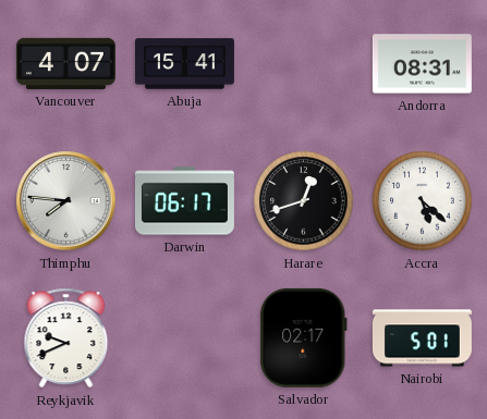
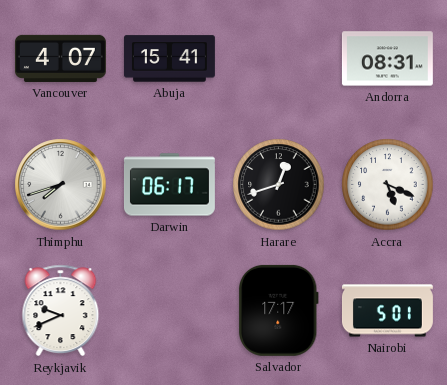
Thimphu: 7:46 -> 7:42 (61, 185)
Accra: 5:22 -> 5:19 (388, 185)
Salvador: 02:17 -> 17:17 (279, 310)
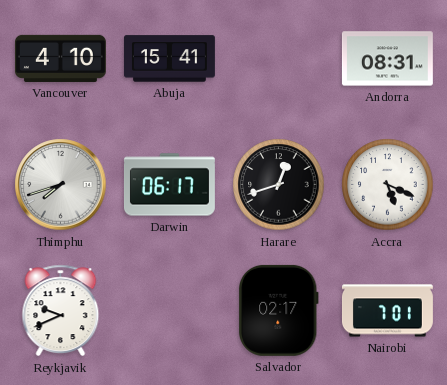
Vancouver: 4:07 -> 4:10 (60, 58)
Salvador: 17:17 -> 02:17 (279, 310)
Nairobi: 5:01 -> 7:01 (387, 311)
